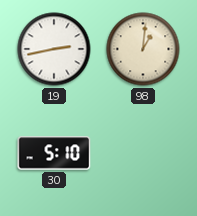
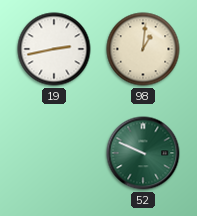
30: 5:10 -> none (54, 153)
52: none -> 9:49 (143, 153)
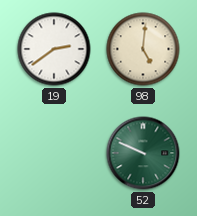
19: 2:43 -> 2:39 (54, 49)
98: 1:01 -> 5:01 (143, 49)
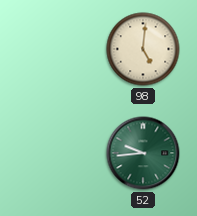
19: 2:39 -> none (54, 49)
52: 9:49 -> 9:44 (143, 153)
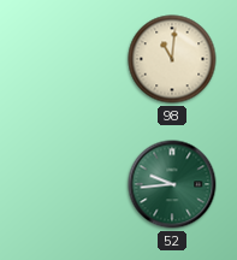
98: 5:01 -> 11:01 (172, 59)
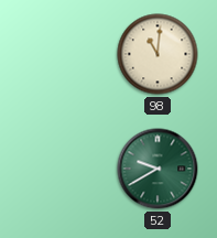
52: 9:44 -> 9:40 (158, 169)
